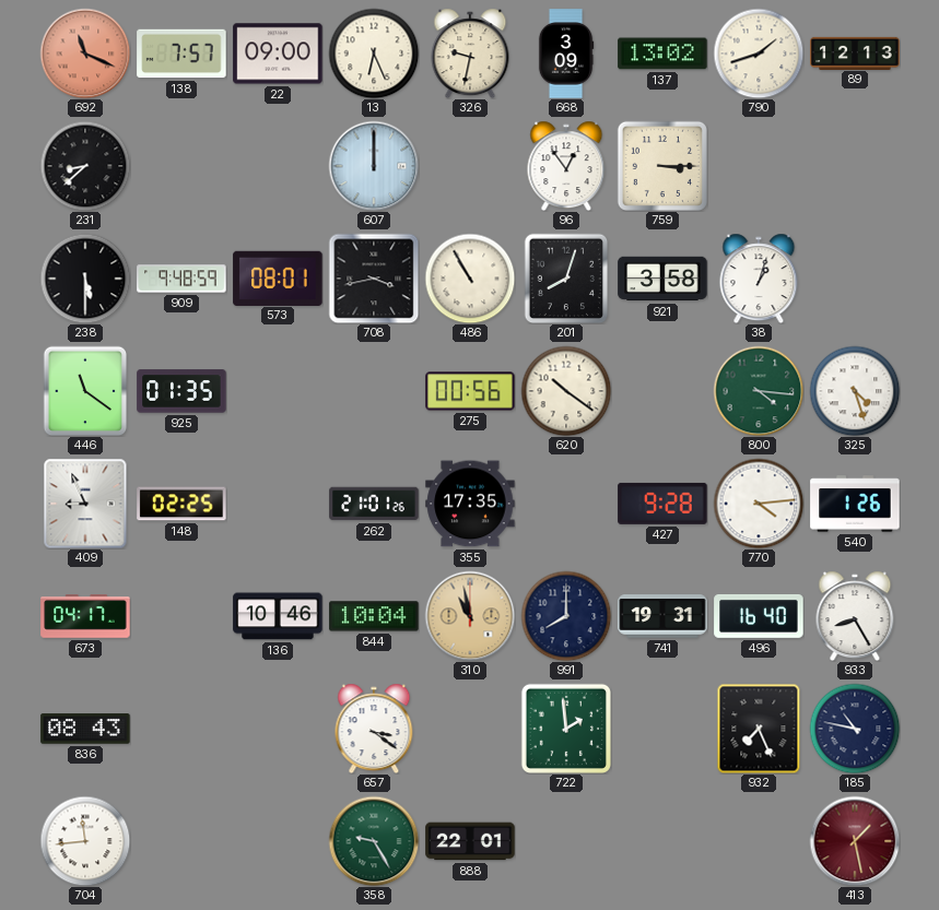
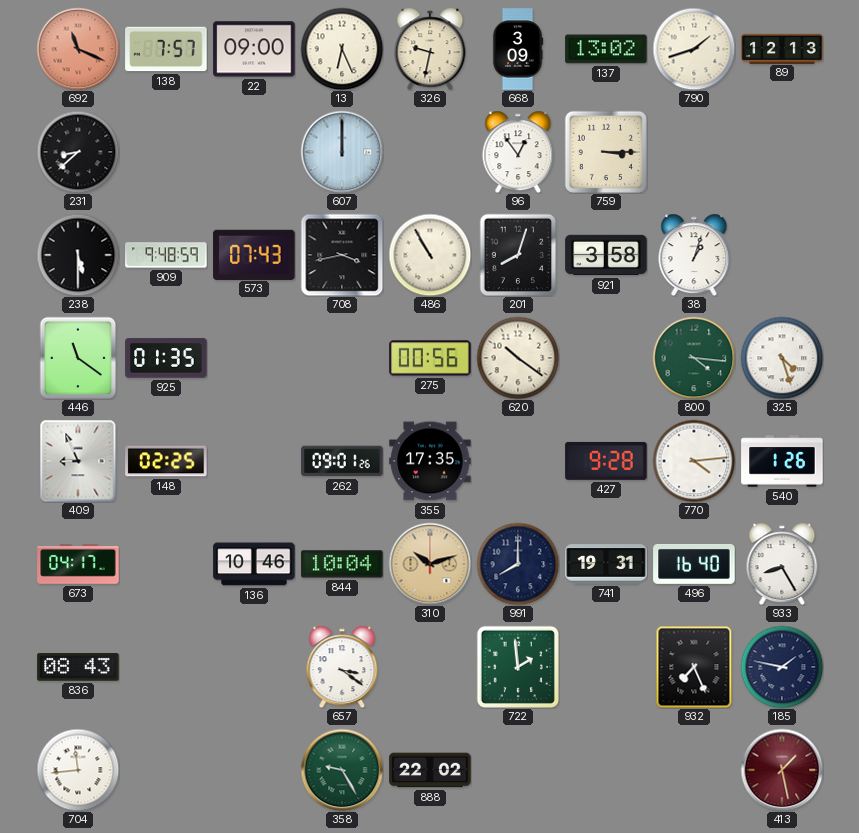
573: 08:01 -> 07:43 (254, 254)
262: 21:01 -> 09:01 (342, 461)
310: 10:58 -> 10:12 (430, 564)
185: 10:47 -> 1:47 (782, 667)
888: 22:01 -> 22:02 (430, 770)
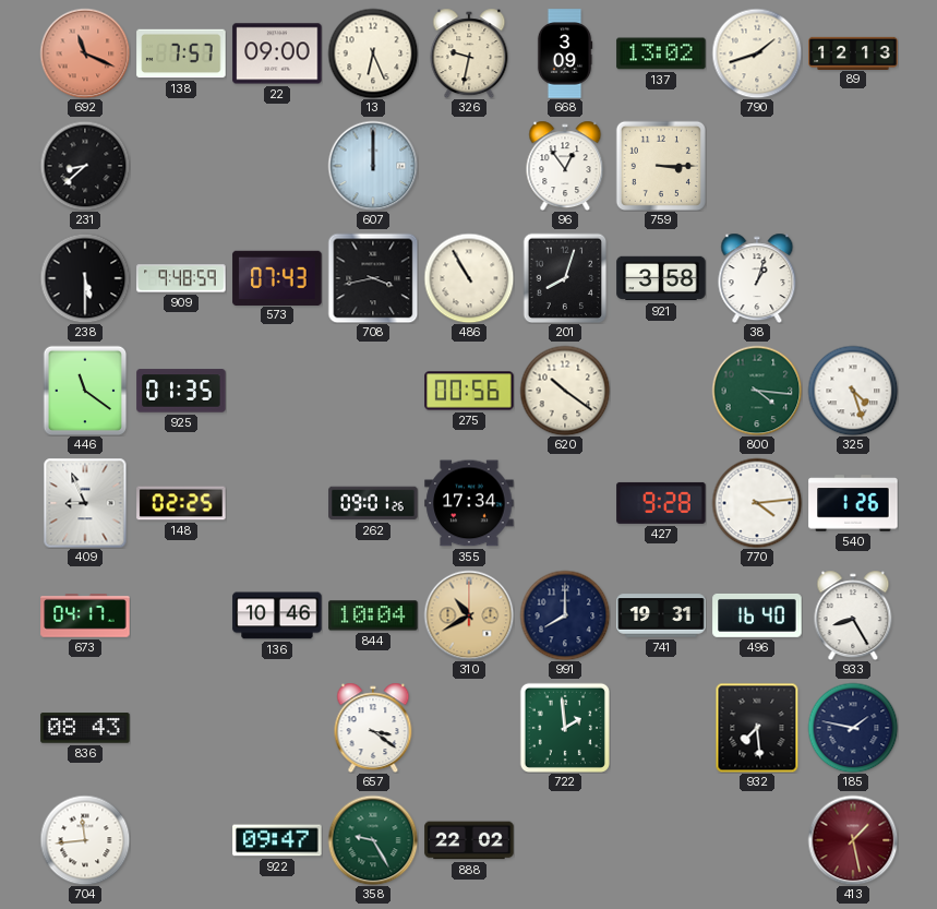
355: 17:35 -> 17:34 (469, 503)
310: 10:12 -> 10:40 (469, 615)
932: 7:26 -> 7:29 (757, 728)
922: none -> 09:47 (277, 840)
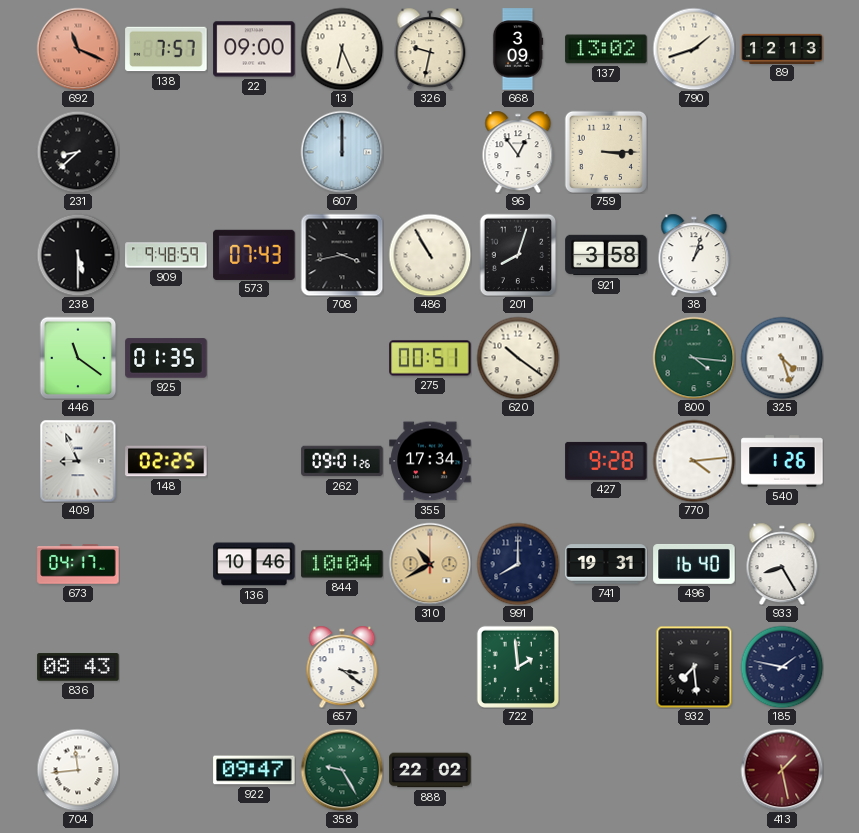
275: 00:56 -> 00:51 (430, 358)
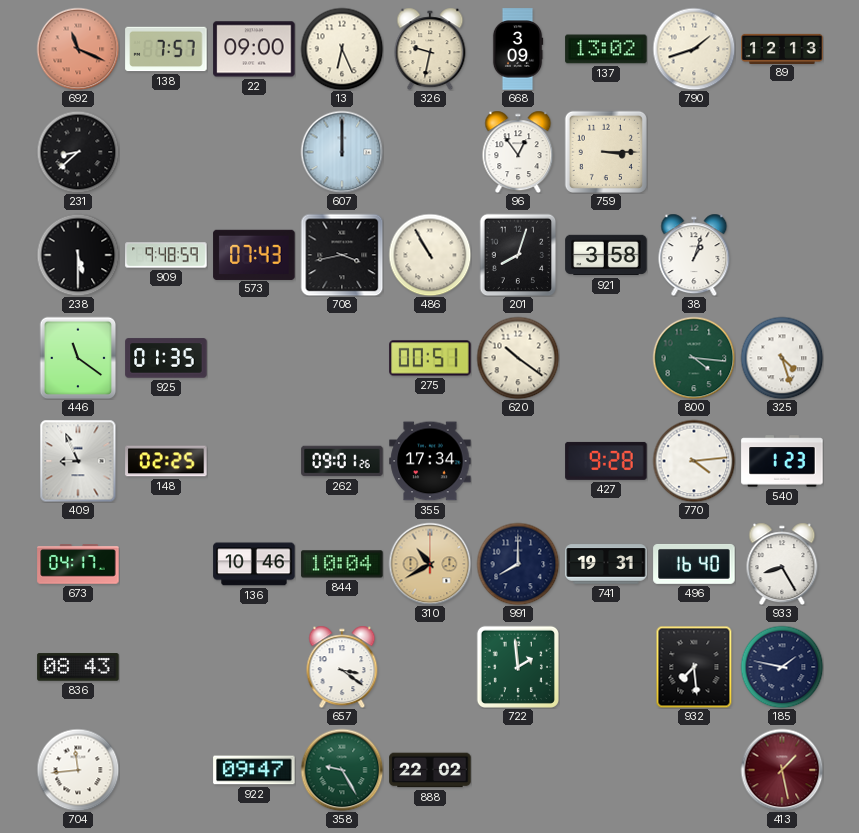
540: 1:26 -> 1:23 (782, 461)
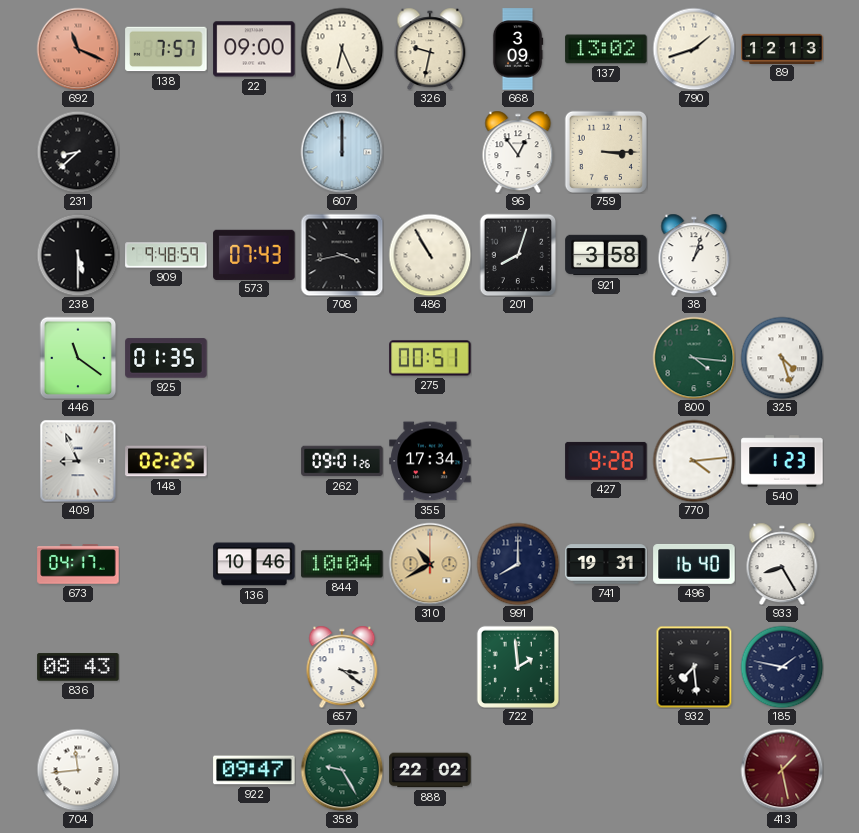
620: 10:21 -> none (518, 358)
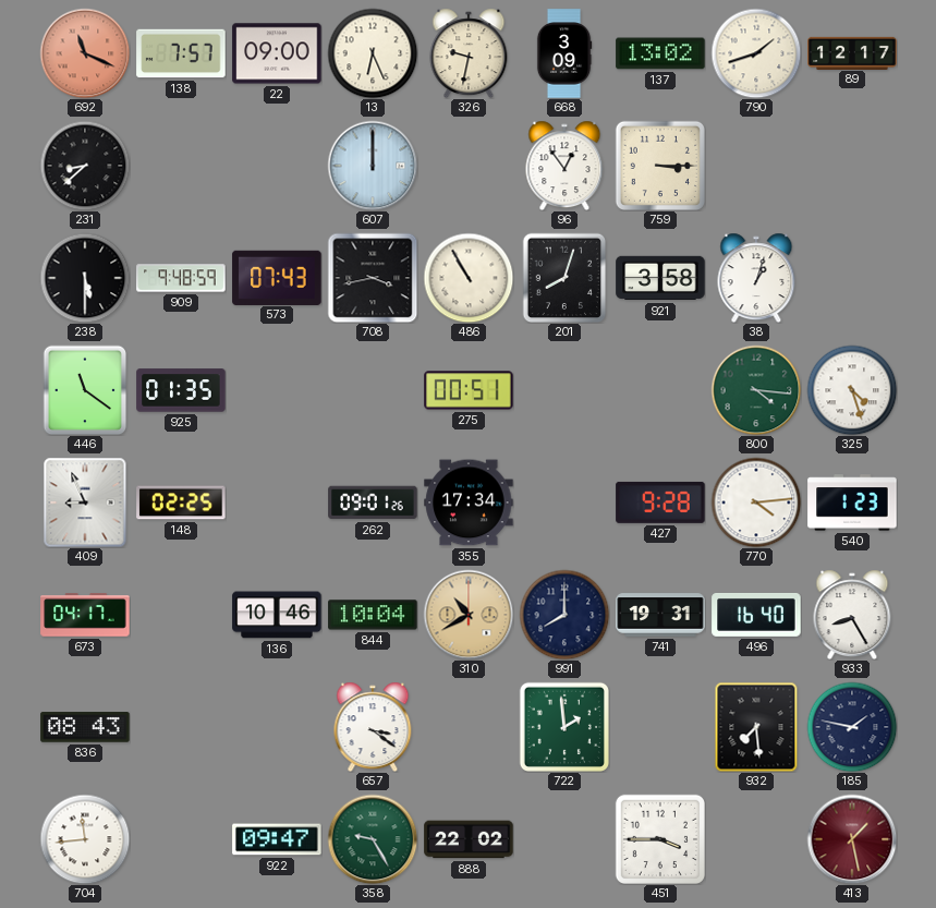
89: 12:13 -> 12:17 (852, 52)
451: none -> 3:45 (660, 839)
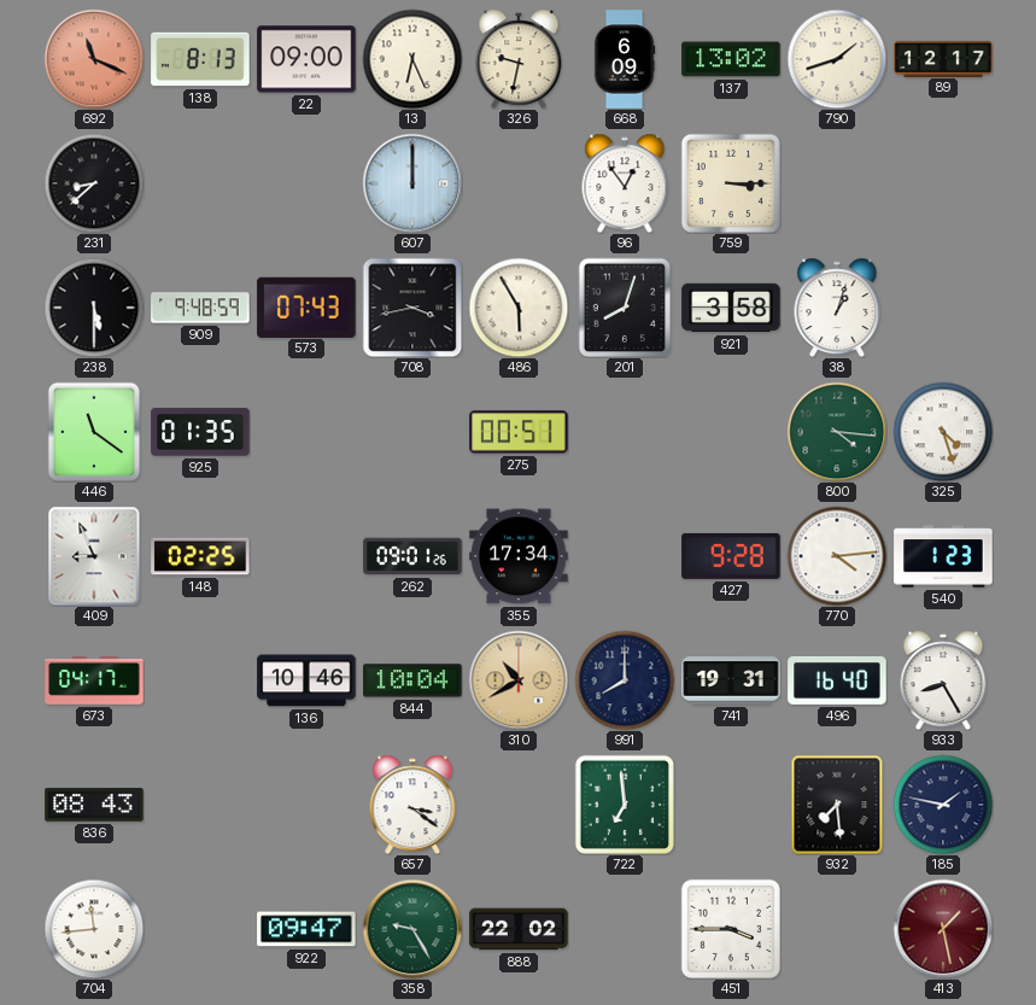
138: 7:57 -> 8:13 (200, 59)
668: 3:09 -> 6:09 (625, 59)
486: 10:55 -> 5:55 (519, 308)
722: 1:59 -> 6:59 (625, 805)
